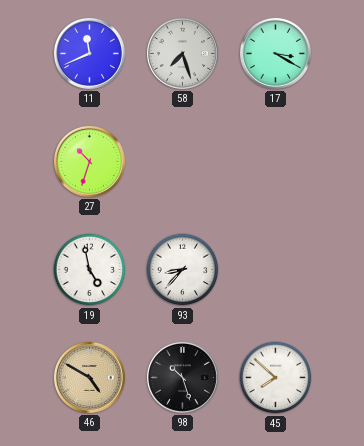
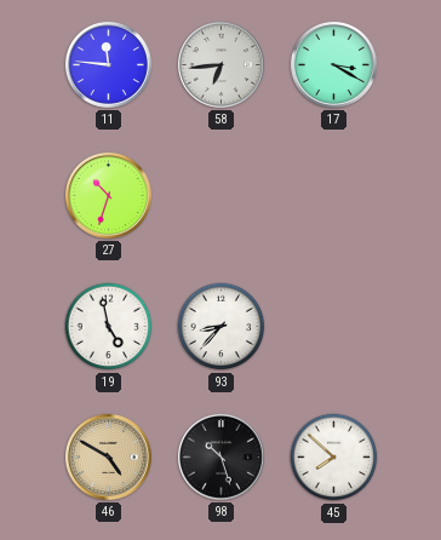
11: 11:41 -> 11:46 (108, 64)
58: 7:27 -> 6:44 (220, 64)
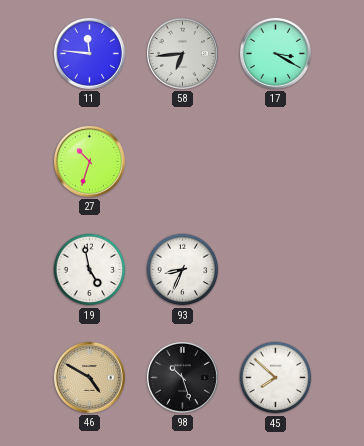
93: 8:37 -> 8:34 (183, 270)
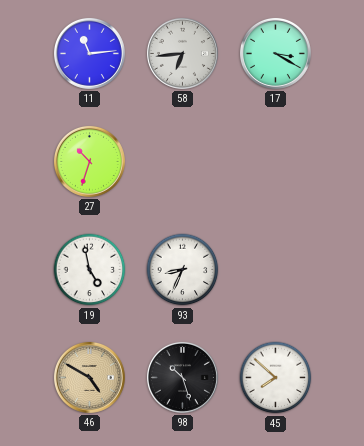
11: 11:46 -> 11:14 (89, 53)
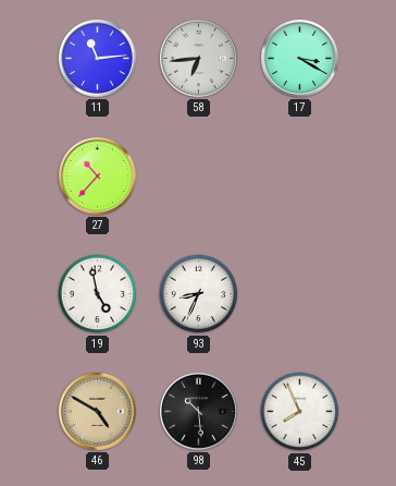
27: 10:33 -> 10:37 (97, 175)
98: 10:27 -> 10:29 (198, 411)
45: 7:52 -> 7:56 (300, 412)
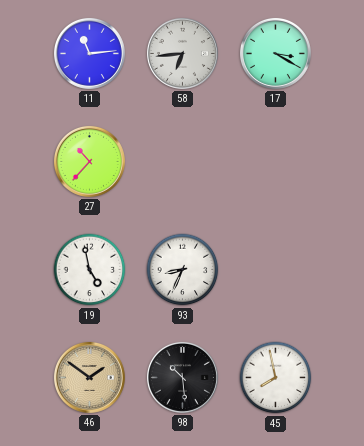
46: 4:50 -> 1:51 (89, 377)
45: 7:56 -> 7:58 (276, 378)
